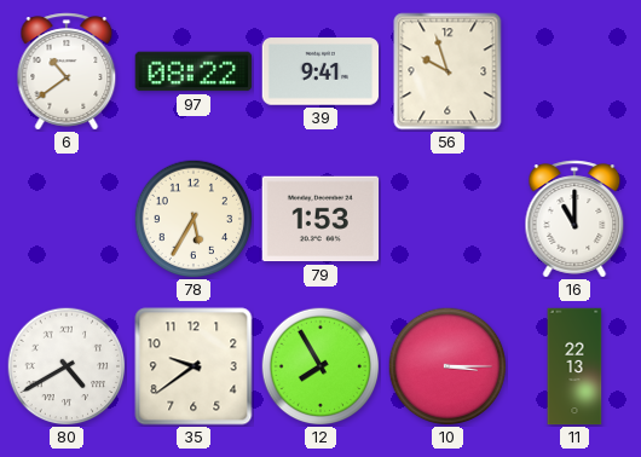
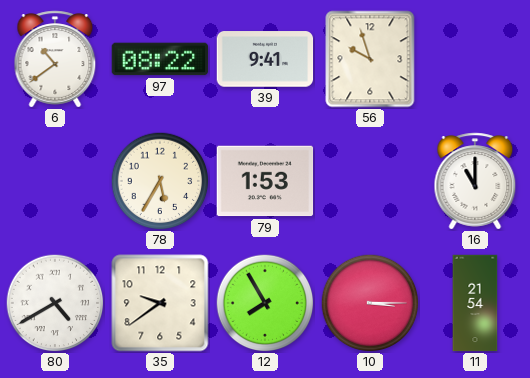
11: 22:13 -> 21:54 (475, 303)
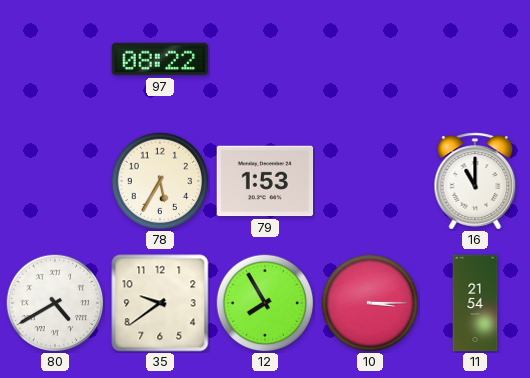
6: 10:39 -> none (55, 59)
39: 9:41 -> none (265, 59)
56: 9:57 -> none (370, 59)
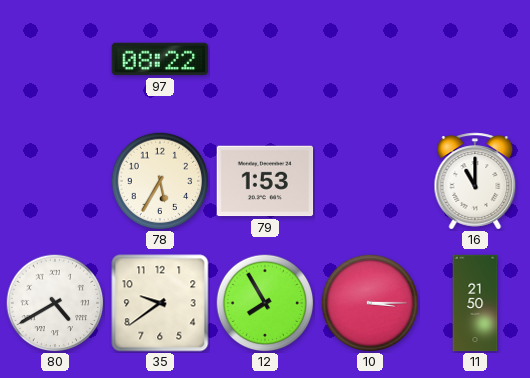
11: 21:54 -> 21:50 (475, 303)
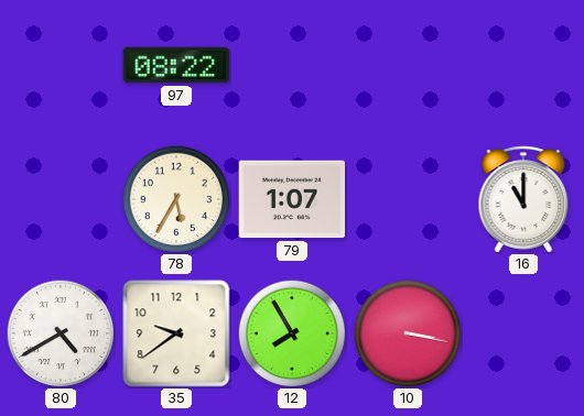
79: 1:53 -> 1:07 (292, 199)
10: 3:15 -> 3:17 (408, 333)
11: 21:50 -> none (475, 303)
